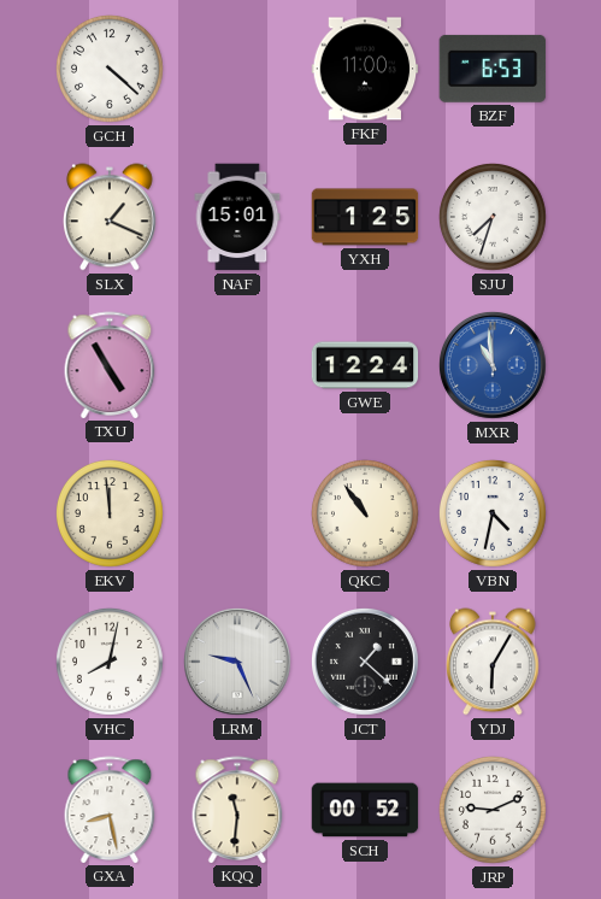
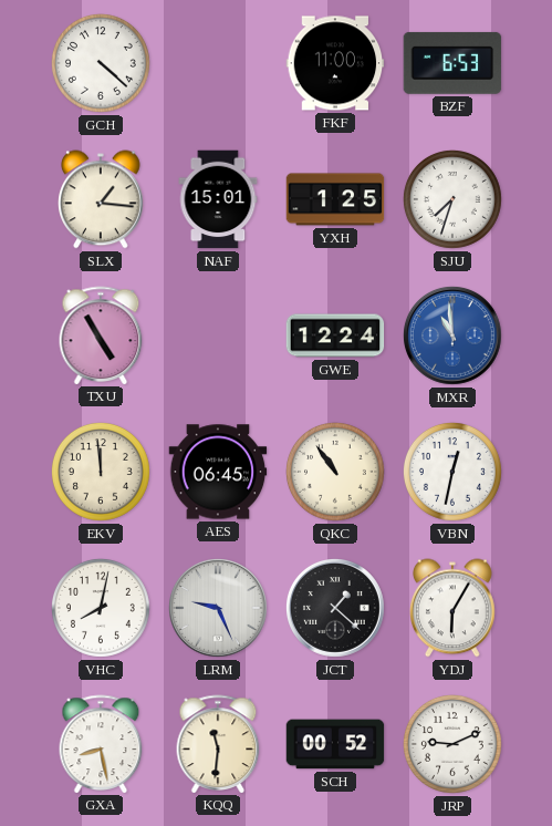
SLX: 1:19 -> 1:16 (102, 199)
AES: none -> 06:45 (218, 472)
VBN: 4:32 -> 12:32 (454, 473)
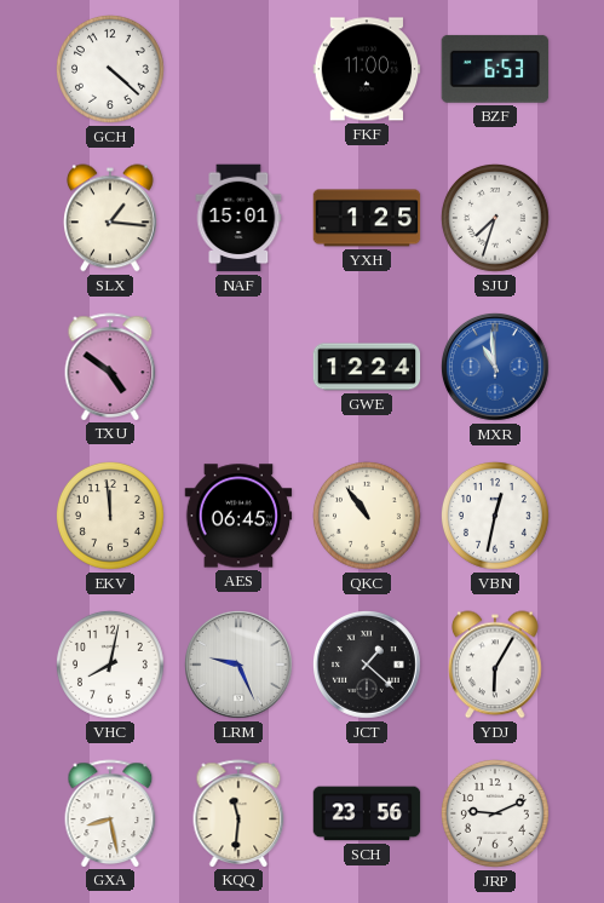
TXU: 4:55 -> 4:51 (110, 367)
SCH: 00:52 -> 23:56 (367, 813)
